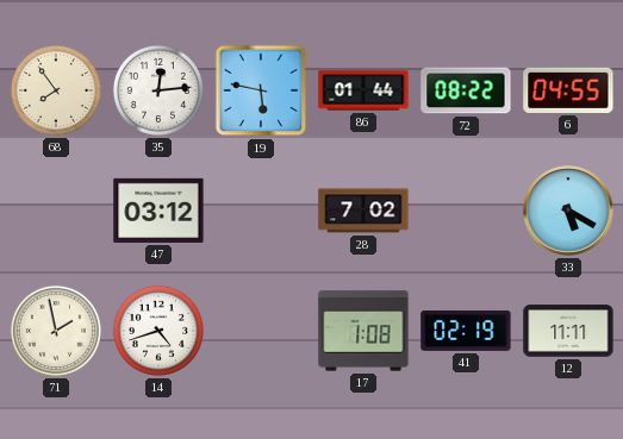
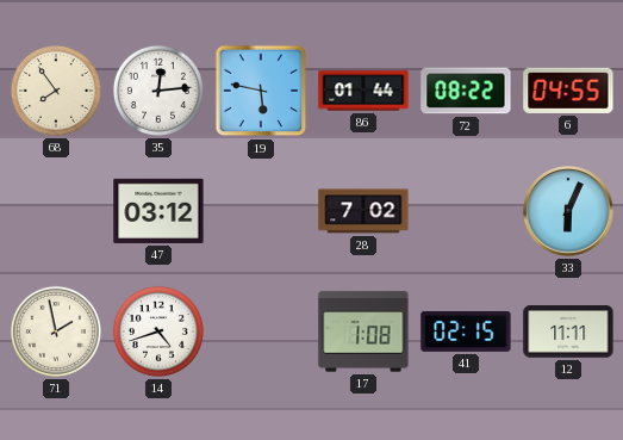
33: 5:20 -> 6:04 (568, 211)
41: 02:19 -> 02:15 (466, 331)
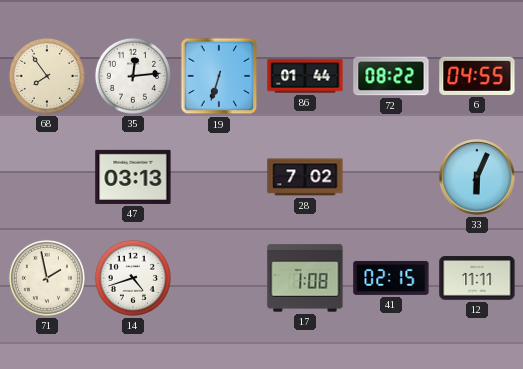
19: 5:47 -> 6:33 (219, 76)
47: 03:12 -> 03:13 (133, 177)
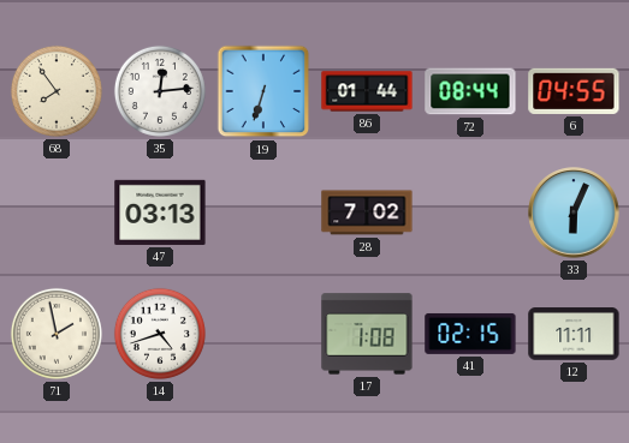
72: 08:22 -> 08:44 (470, 91)
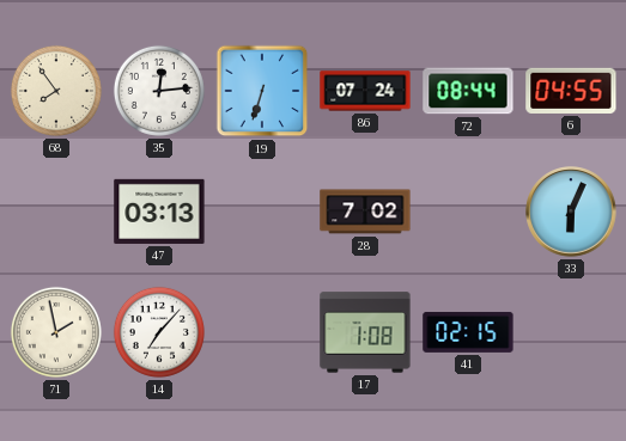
86: 01:44 -> 07:24 (365, 91)
14: 4:42 -> 7:07 (159, 332)
12: 11:11 -> none (574, 334)
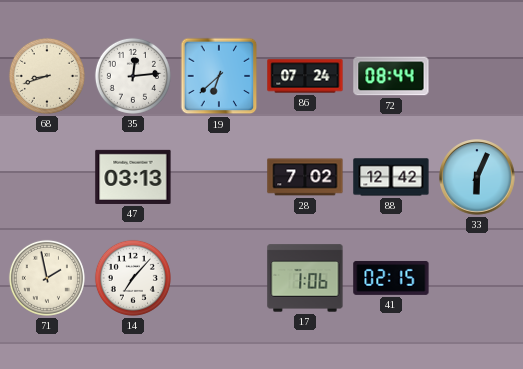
68: 7:54 -> 8:42 (47, 76)
19: 6:33 -> 6:38 (219, 76)
6: 04:55 -> none (571, 91)
88: none -> 12:42 (391, 177)
17: 1:08 -> 1:06 (305, 278)
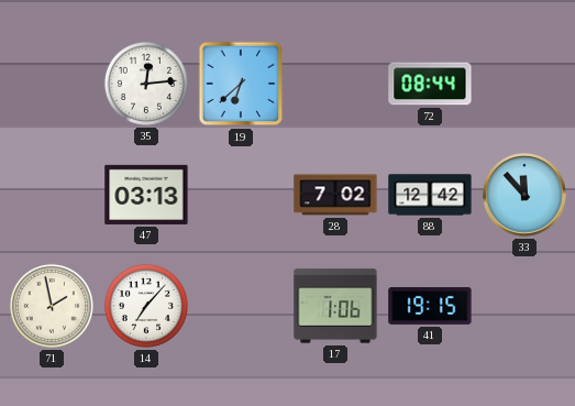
68: 8:42 -> none (47, 76)
86: 07:24 -> none (305, 76)
33: 6:04 -> 11:53 (524, 195)
41: 02:15 -> 19:15 (430, 306)
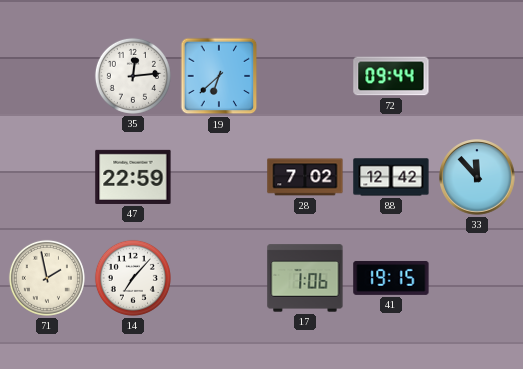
72: 08:44 -> 09:44 (391, 76)
47: 03:13 -> 22:59 (133, 177)
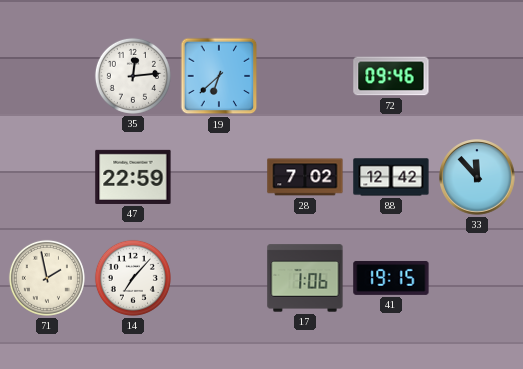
72: 09:44 -> 09:46 (391, 76)
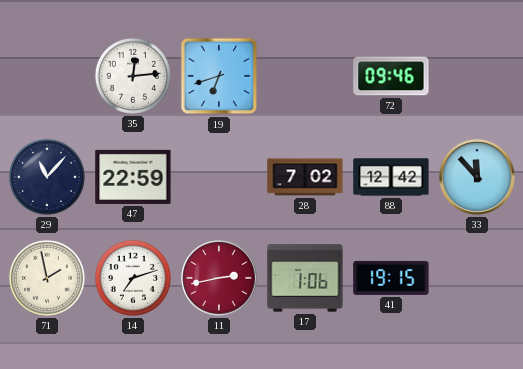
19: 6:38 -> 6:42 (219, 76)
29: none -> 11:07 (47, 177)
14: 7:07 -> 7:12 (133, 278)
11: none -> 2:43 (219, 278)
